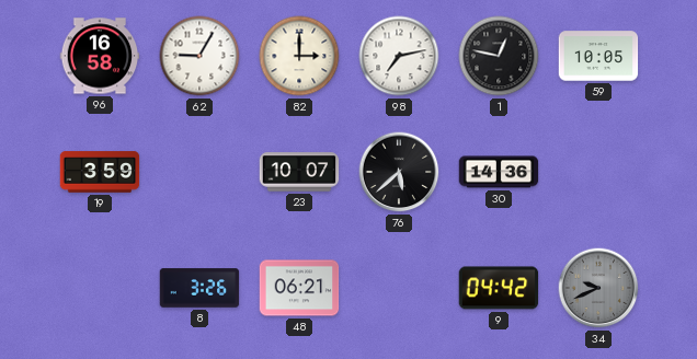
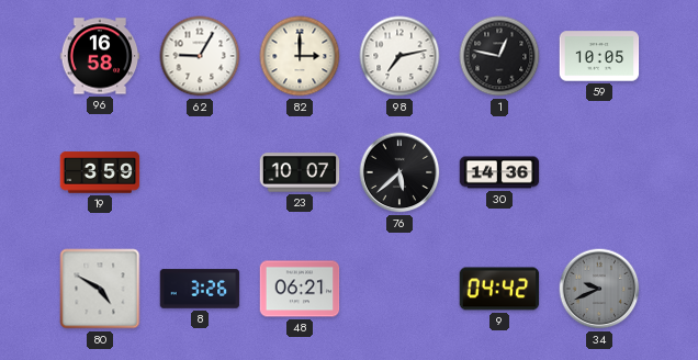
80: none -> 4:50 (100, 289)
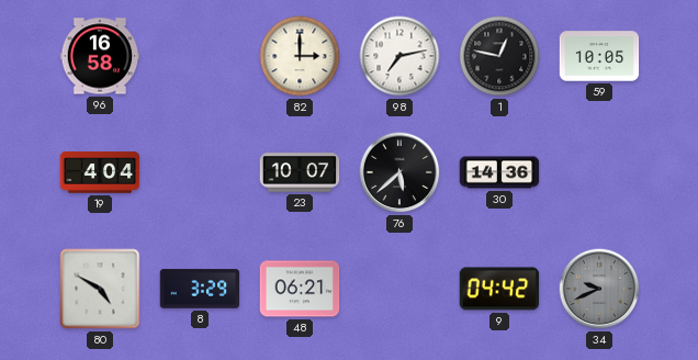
62: 9:05 -> none (200, 56)
19: 3:59 -> 4:04 (100, 172)
8: 3:26 -> 3:29 (200, 289)
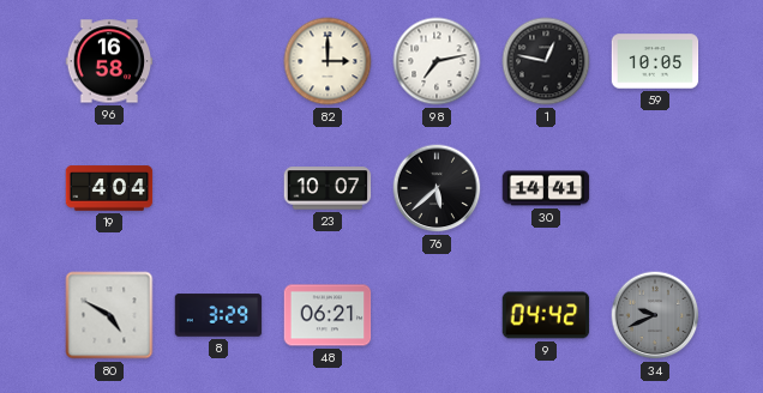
30: 14:36 -> 14:41 (546, 188)
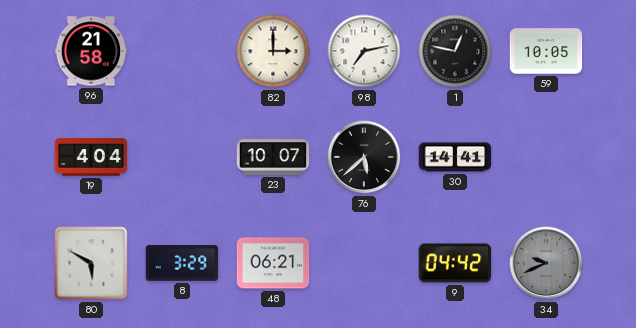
96: 16:58 -> 21:58 (91, 51)
80: 4:50 -> 5:50 (91, 263)
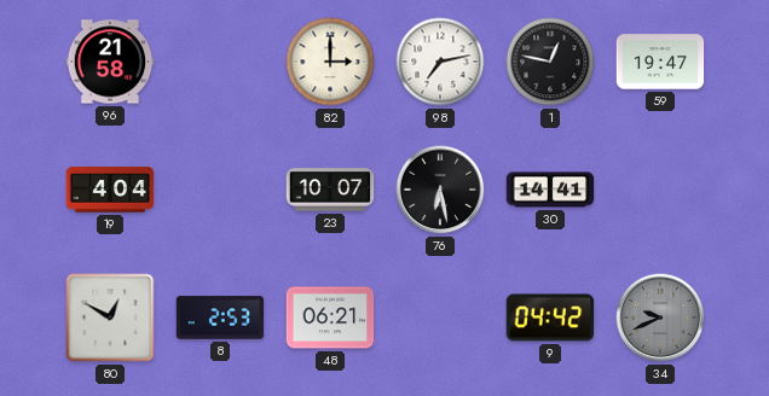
59: 10:05 -> 19:47 (660, 62)
76: 5:38 -> 6:28 (440, 190)
80: 5:50 -> 12:50 (110, 318)
8: 3:29 -> 2:53 (220, 318)
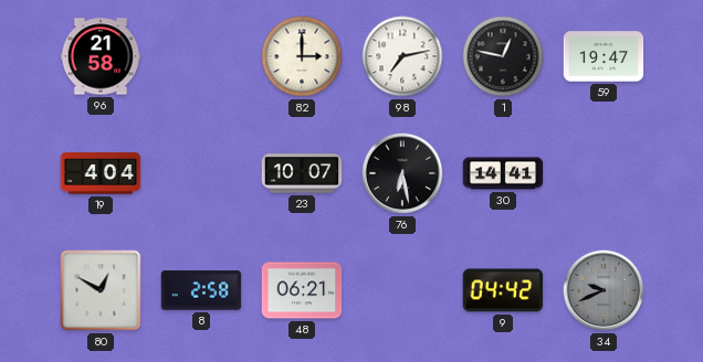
8: 2:53 -> 2:58 (201, 290)
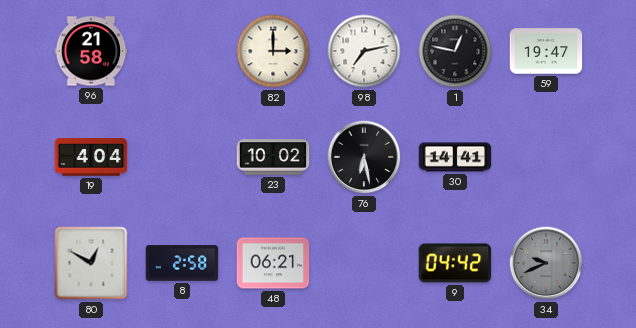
23: 10:07 -> 10:02 (273, 157)
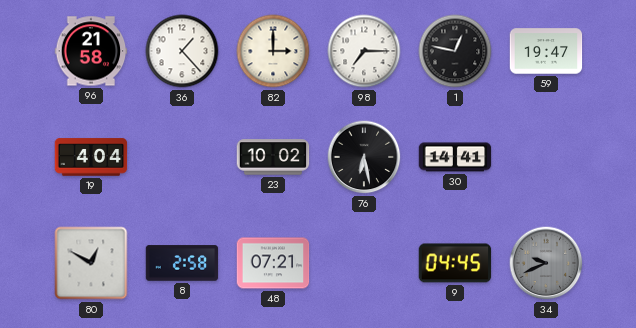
36: none -> 1:23 (182, 51)
98: 7:13 -> 7:15 (364, 51)
48: 06:21 -> 07:21 (273, 263)
9: 04:42 -> 04:45 (455, 263)
